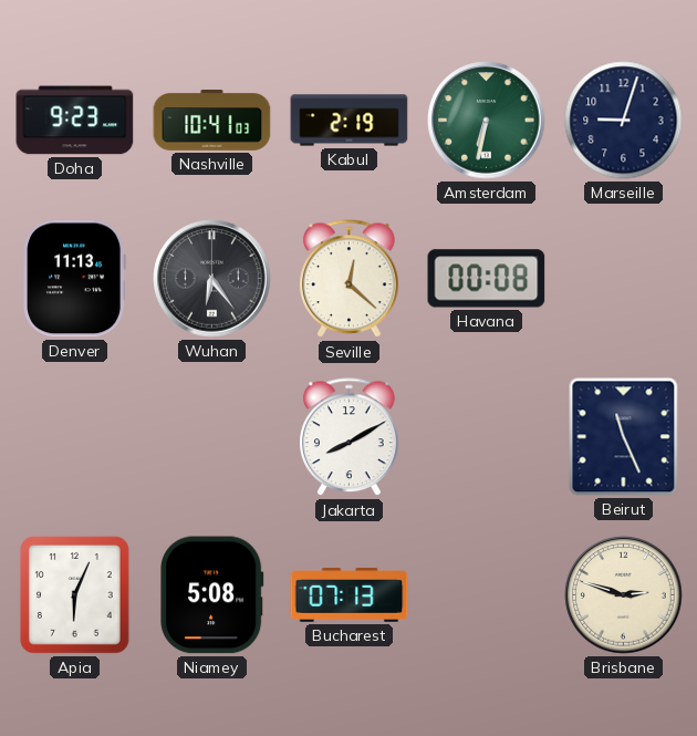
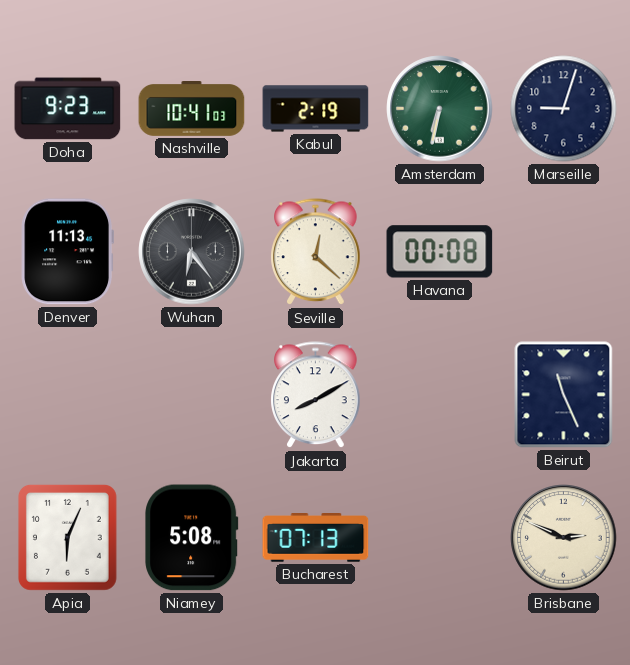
Brisbane: 2:48 -> 2:49 (564, 538)
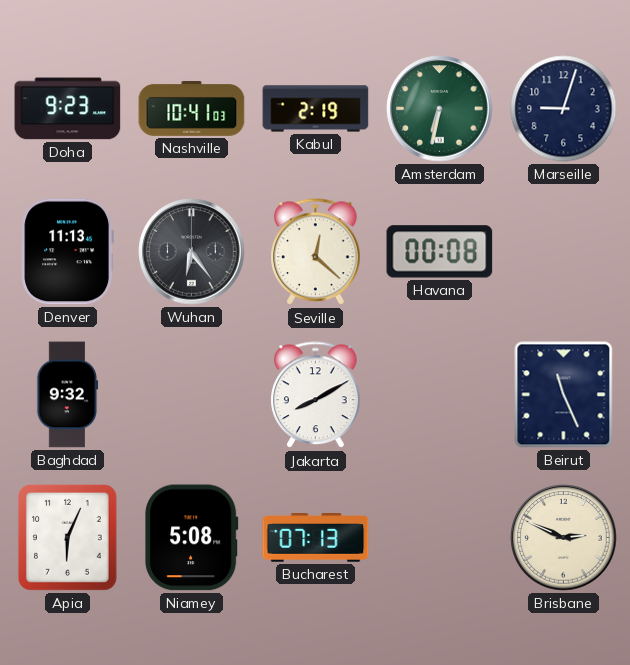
Baghdad: none -> 9:32 (67, 395)
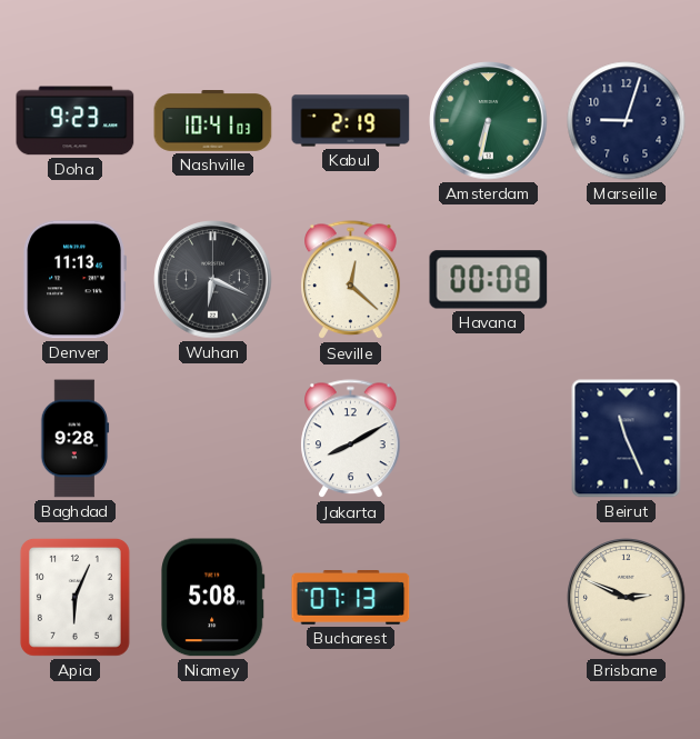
Wuhan: 6:24 -> 6:19 (213, 280)
Baghdad: 9:32 -> 9:28 (74, 439)
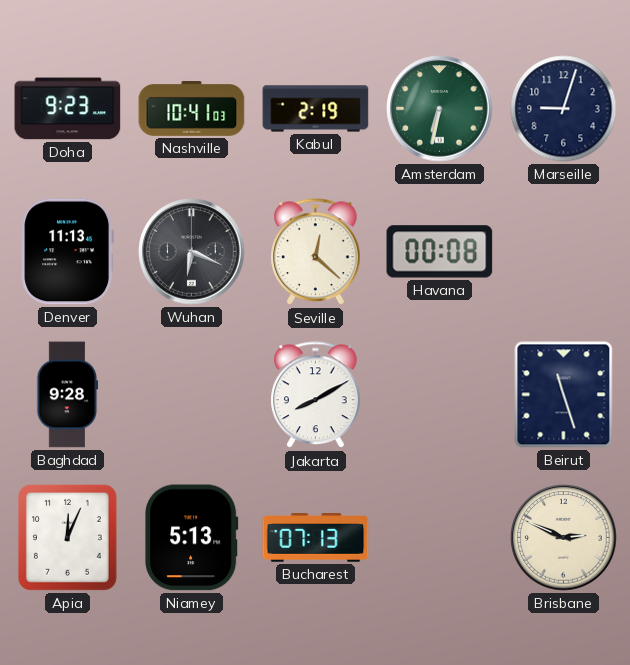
Beirut: 11:26 -> 11:27 (564, 395)
Apia: 6:04 -> 12:04 (67, 537)
Niamey: 5:08 -> 5:13 (192, 538)
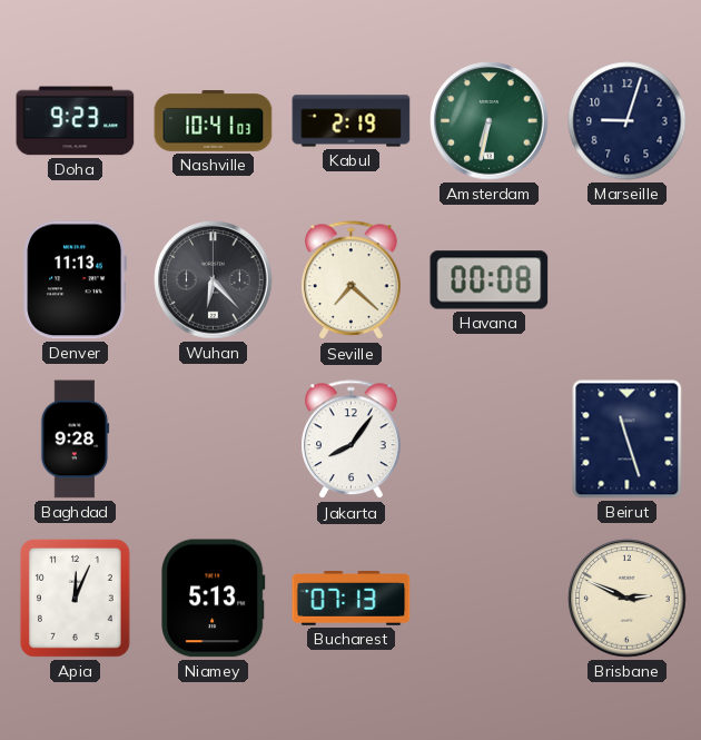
Wuhan: 6:19 -> 6:23 (214, 280)
Seville: 12:22 -> 7:22 (352, 280)
Jakarta: 8:10 -> 8:06 (352, 440)
